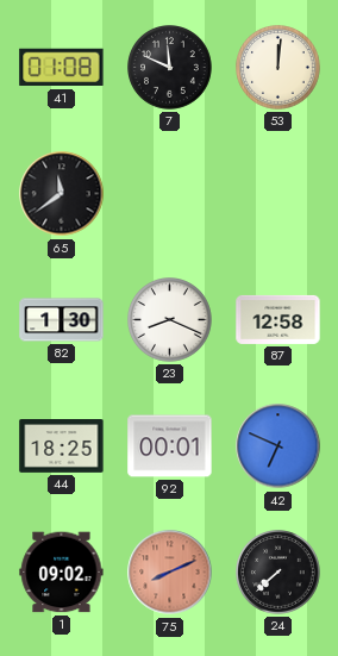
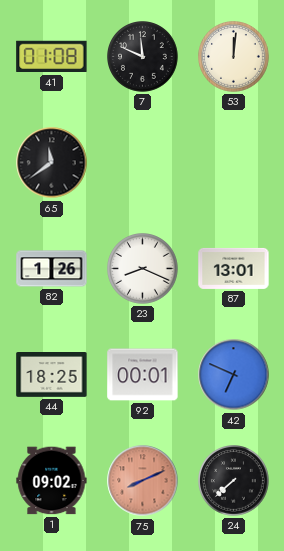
82: 1:30 -> 1:26 (52, 269)
87: 12:58 -> 13:01 (234, 268)
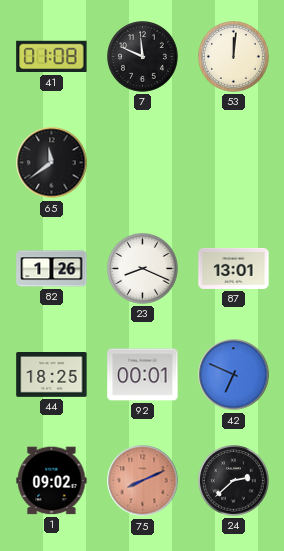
24: 7:38 -> 2:38 (234, 481)
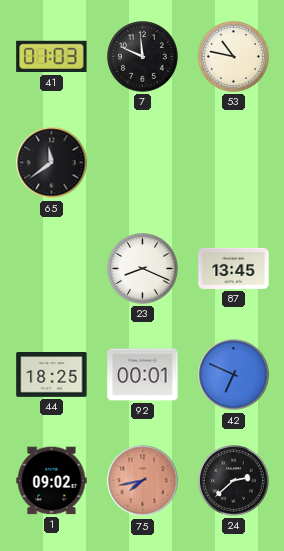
41: 01:08 -> 01:03 (52, 57)
53: 12:01 -> 10:47 (234, 57)
82: 1:26 -> none (52, 269)
87: 13:01 -> 13:45 (234, 268)
75: 8:11 -> 7:43 (143, 481)
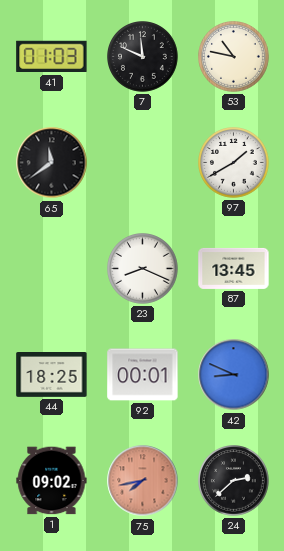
97: none -> 1:40 (234, 163)
42: 6:49 -> 8:49 (234, 375)
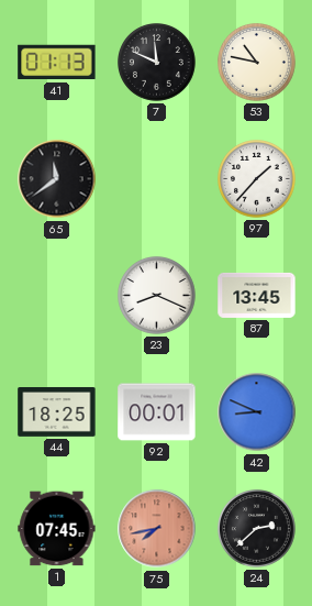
41: 01:03 -> 01:13 (57, 63)
97: 1:40 -> 1:37 (257, 179)
1: 09:02 -> 07:45 (57, 529)
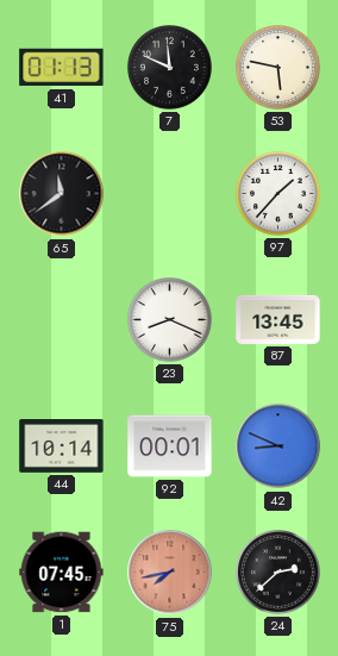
53: 10:47 -> 5:47 (278, 68)
44: 18:25 -> 10:14 (62, 446)
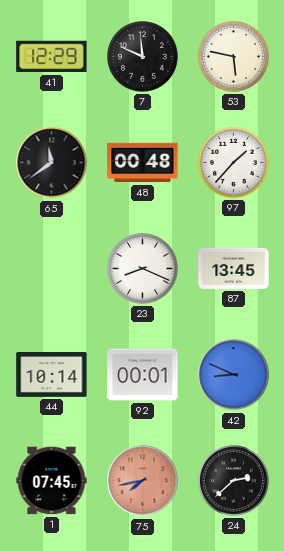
41: 01:13 -> 12:29 (52, 57)
48: none -> 00:48 (143, 163)
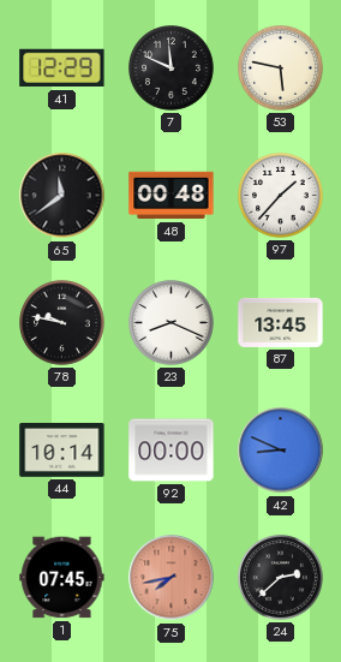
78: none -> 9:47 (62, 323)
92: 00:01 -> 00:00 (172, 451)
